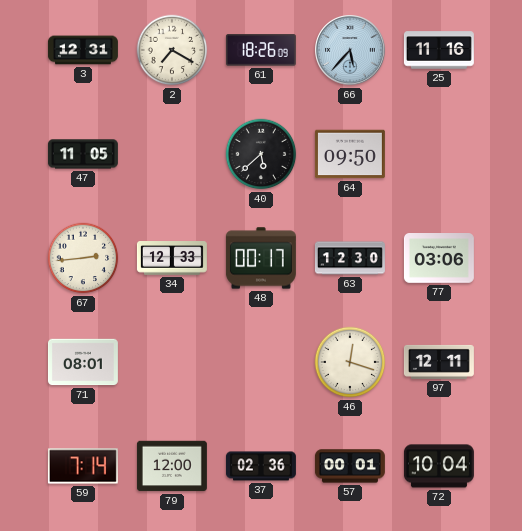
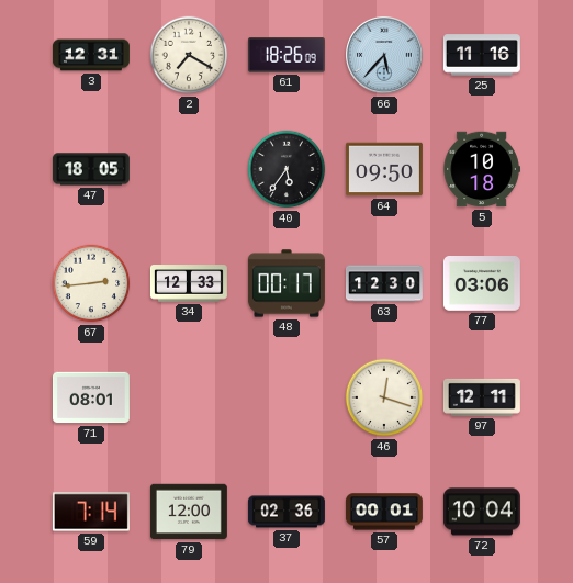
47: 11:05 -> 18:05 (91, 169)
40: 5:38 -> 5:36 (286, 169)
5: none -> 10:18 (482, 169)
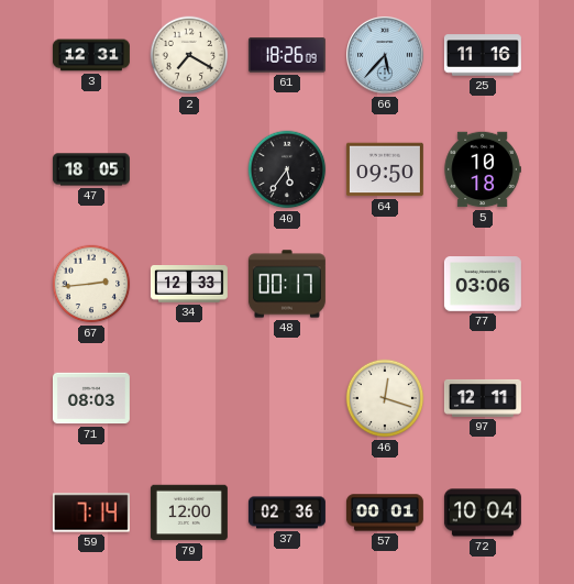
63: 12:30 -> none (384, 283)
71: 08:01 -> 08:03 (91, 398)
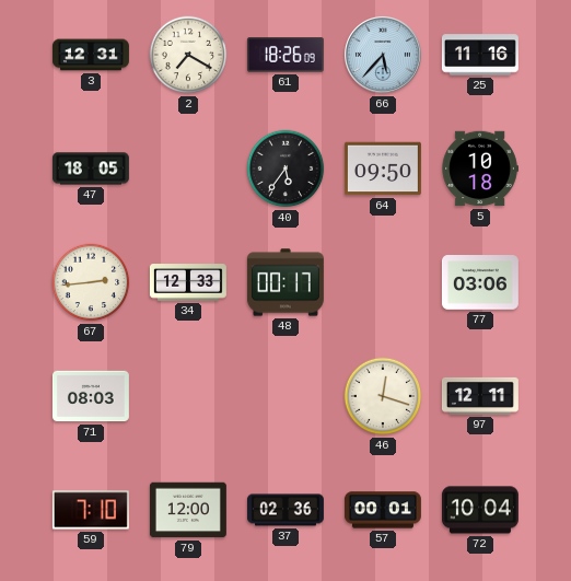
59: 7:14 -> 7:10 (91, 510)
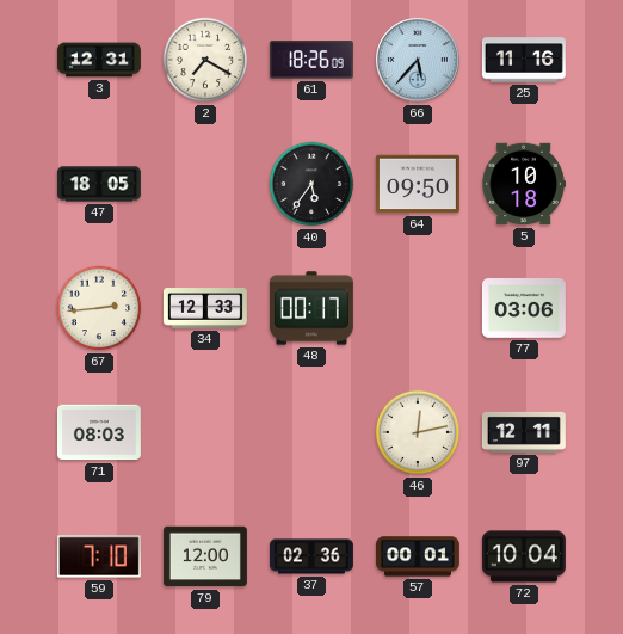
46: 12:18 -> 12:13 (418, 432)
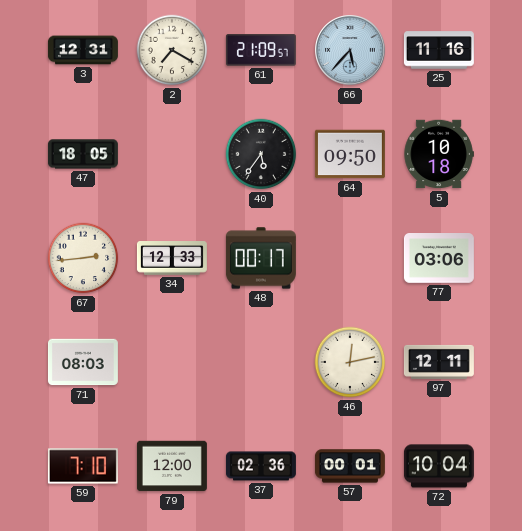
61: 18:26 -> 21:09 (261, 50)
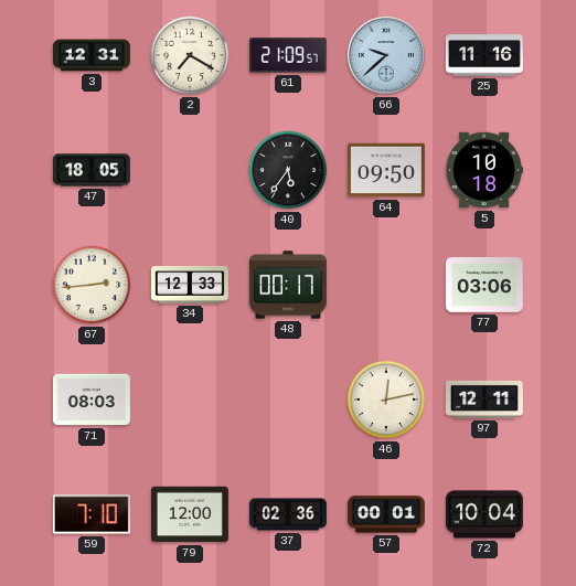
66: 5:37 -> 9:38 (387, 56)
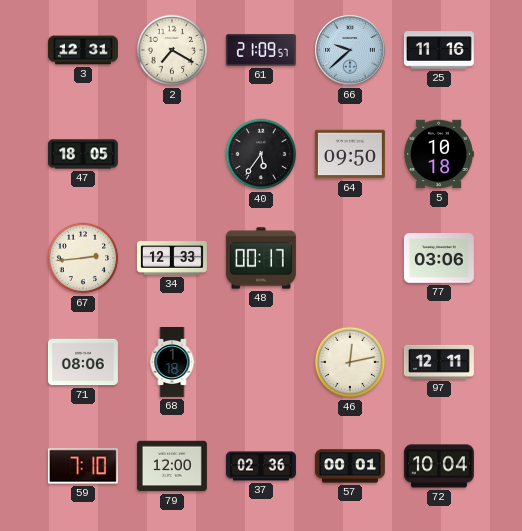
71: 08:03 -> 08:06 (83, 362)
68: none -> 1:18 (172, 363)
